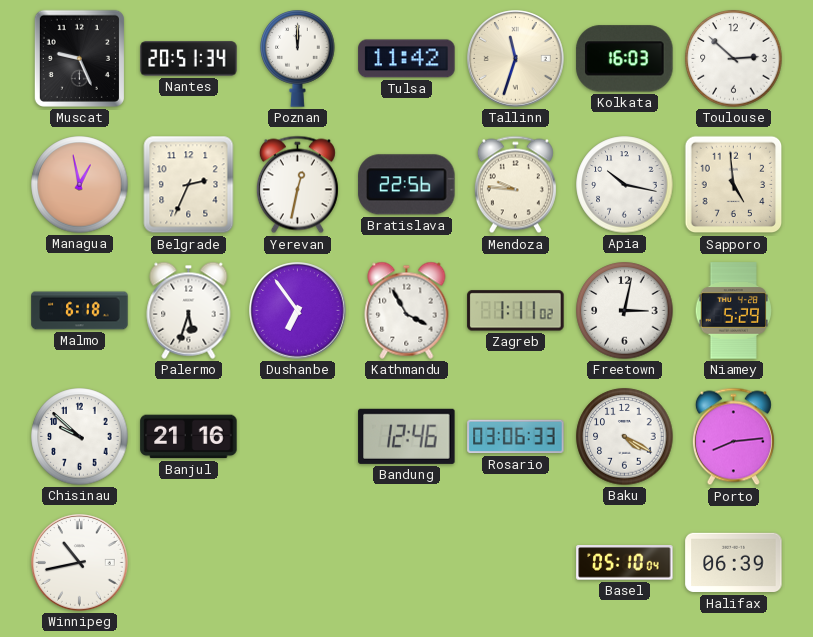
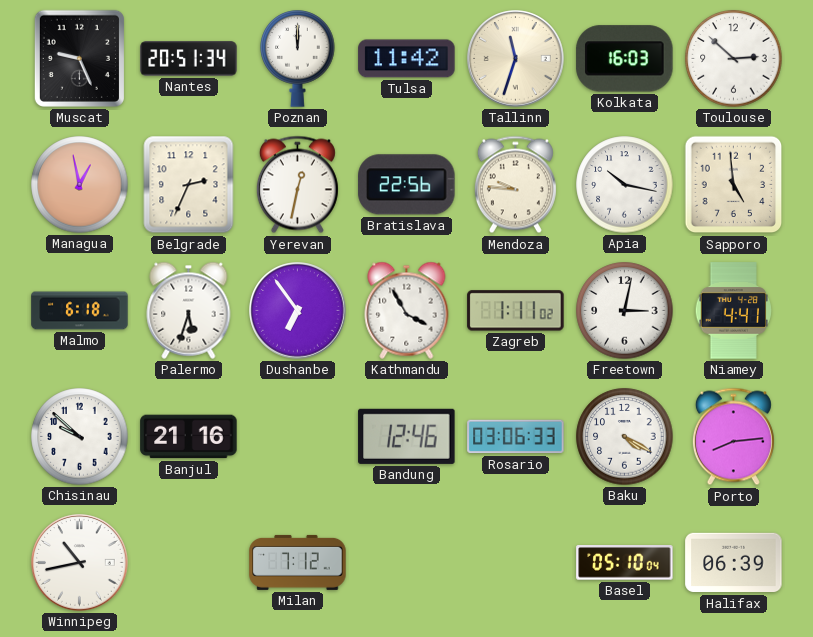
Niamey: 5:29 -> 4:41 (734, 311)
Milan: none -> 7:12 (298, 562)
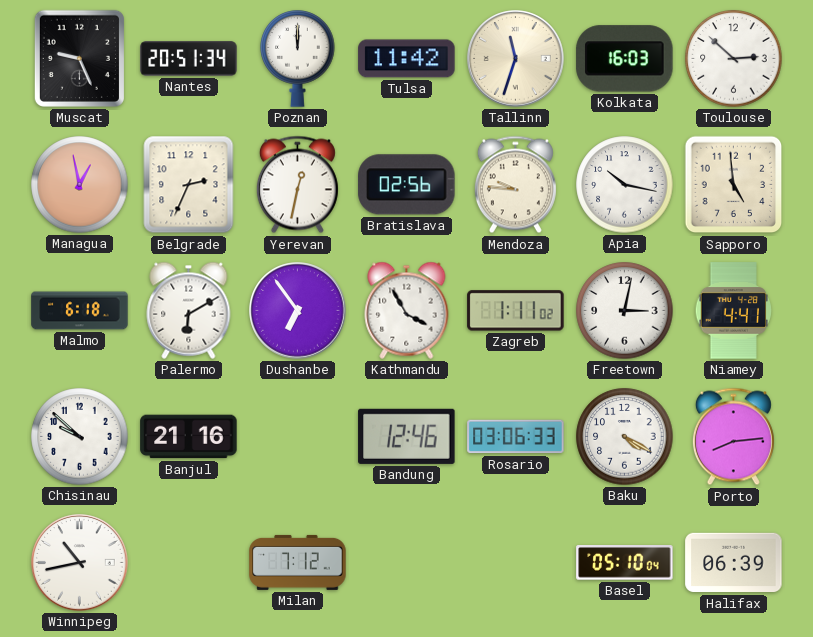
Bratislava: 22:56 -> 02:56 (407, 185)
Palermo: 5:33 -> 6:10 (189, 310)
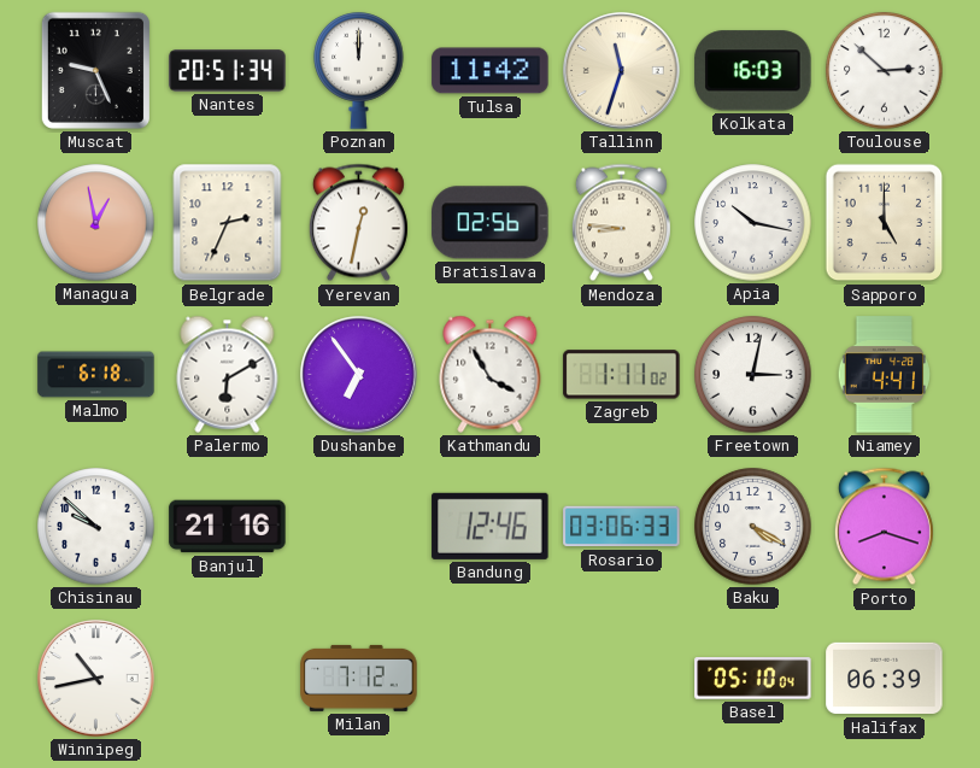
Mendoza: 9:46 -> 8:46 (621, 223)
Sapporo: 4:59 -> 5:00 (885, 223)
Porto: 8:14 -> 8:18 (884, 527)
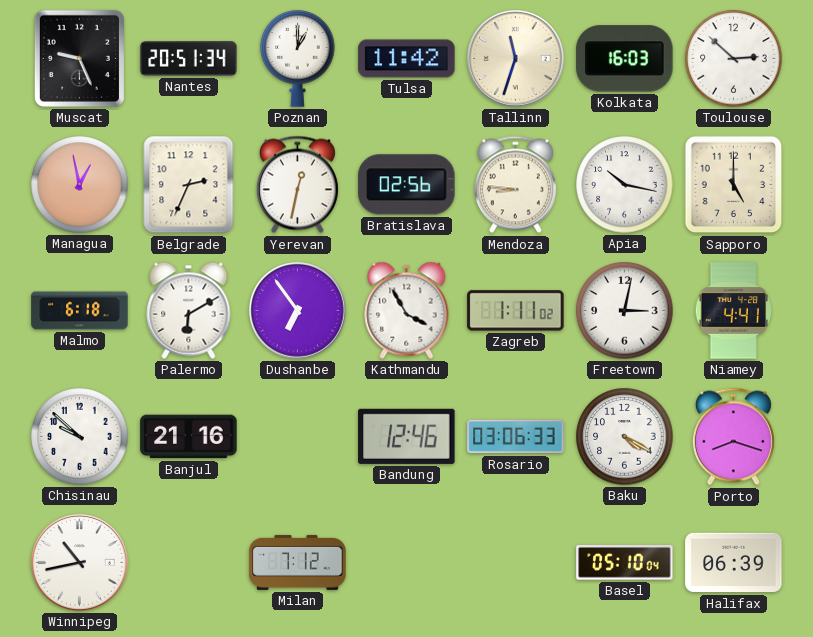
Poznan: 12:00 -> 1:00 (298, 59)
